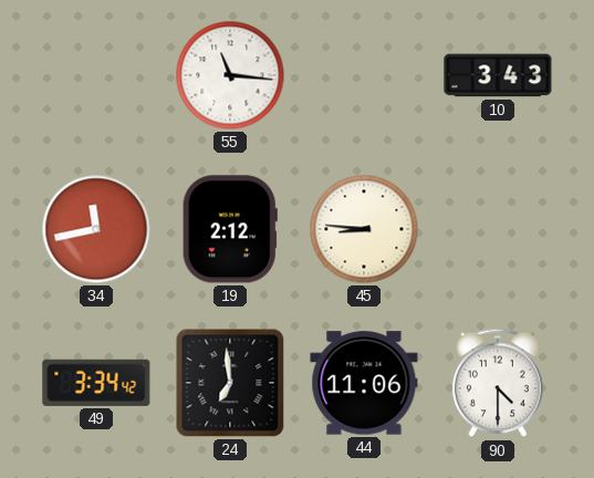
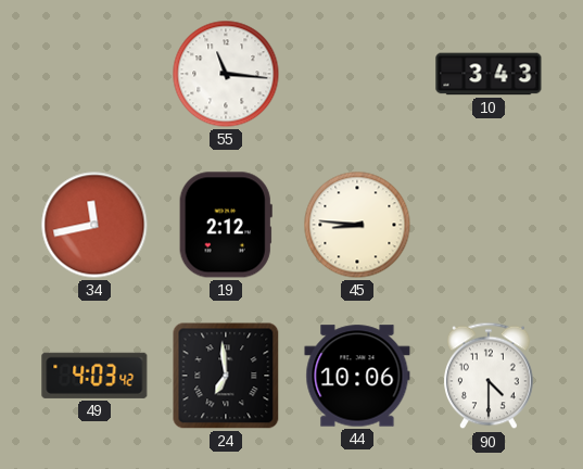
49: 3:34 -> 4:03 (94, 376)
44: 11:06 -> 10:06 (357, 376)
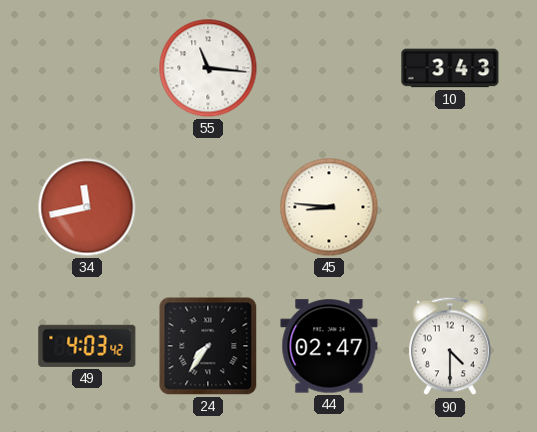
19: 2:12 -> none (226, 225)
24: 6:59 -> 7:36 (208, 346)
44: 10:06 -> 02:47 (329, 346)
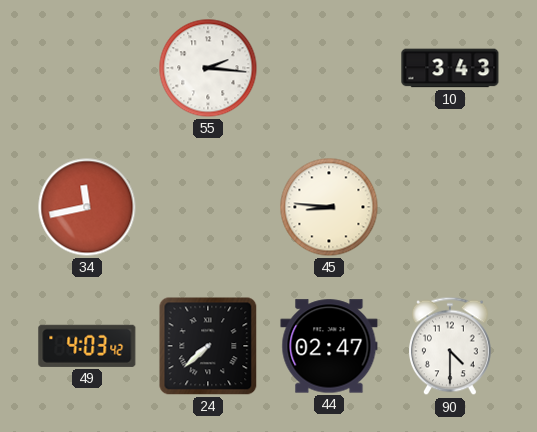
55: 11:16 -> 2:16 (208, 68)
24: 7:36 -> 7:38 (208, 346)
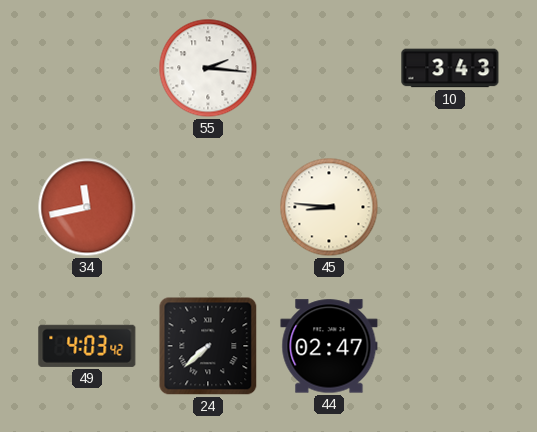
90: 4:30 -> none (451, 346)
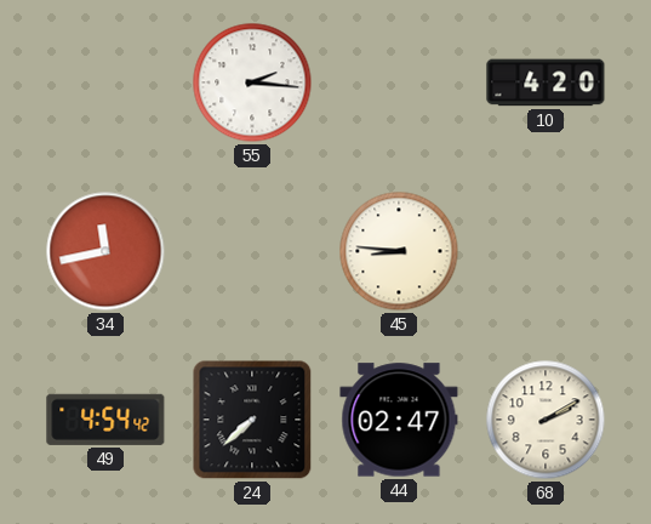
10: 3:43 -> 4:20 (546, 82)
49: 4:03 -> 4:54 (105, 420)
68: none -> 2:10 (546, 420)
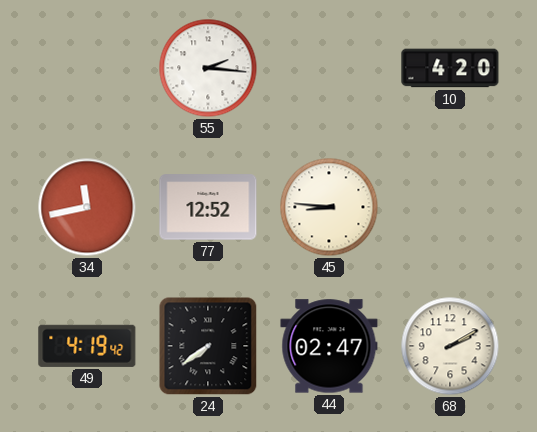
77: none -> 12:52 (208, 207)
49: 4:54 -> 4:19 (87, 346)
24: 7:38 -> 7:39 (208, 346)
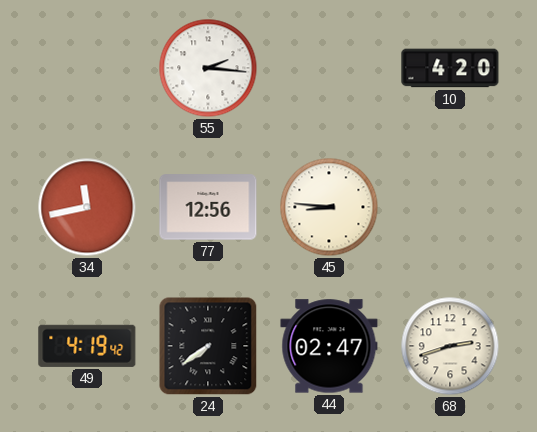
77: 12:52 -> 12:56 (208, 207)
68: 2:10 -> 2:42 (450, 346)
